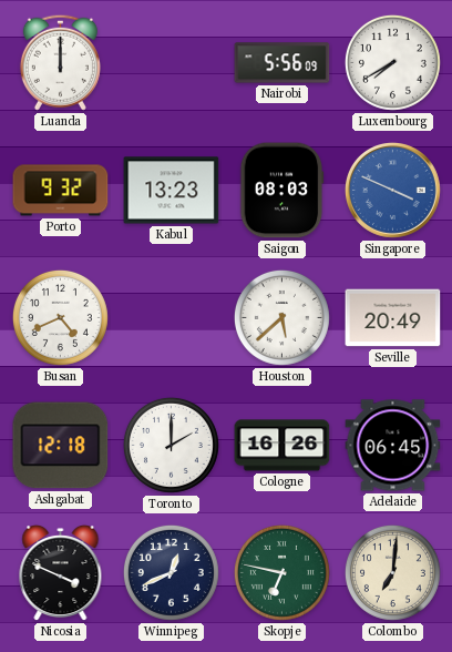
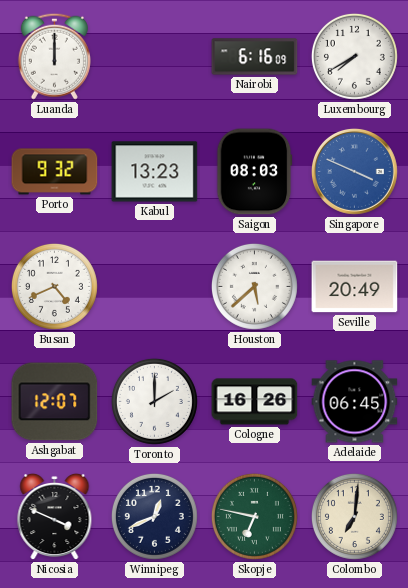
Nairobi: 5:56 -> 6:16 (255, 57)
Ashgabat: 12:18 -> 12:07 (55, 402)
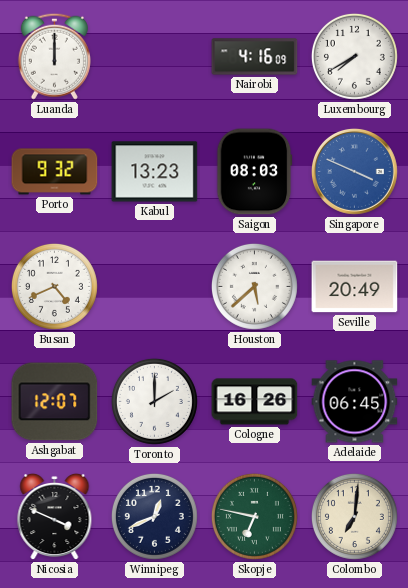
Nairobi: 6:16 -> 4:16 (255, 57)
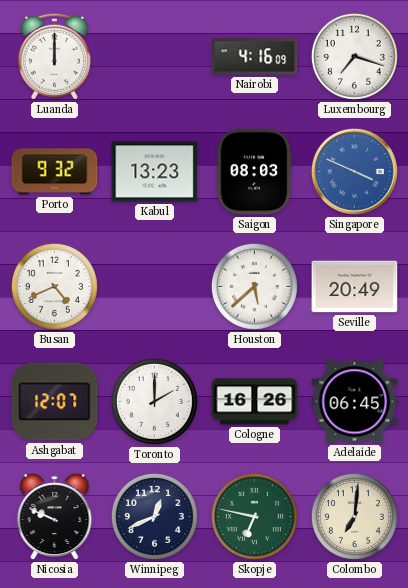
Luxembourg: 7:40 -> 7:18 (354, 56)
Nicosia: 3:49 -> 9:49 (55, 517)
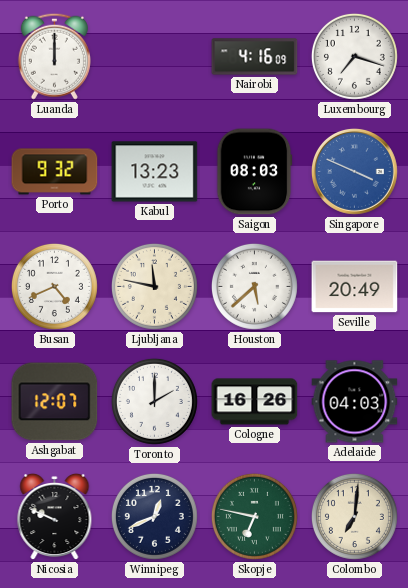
Ljubljana: none -> 11:47 (154, 286)
Adelaide: 06:45 -> 04:03 (355, 402)
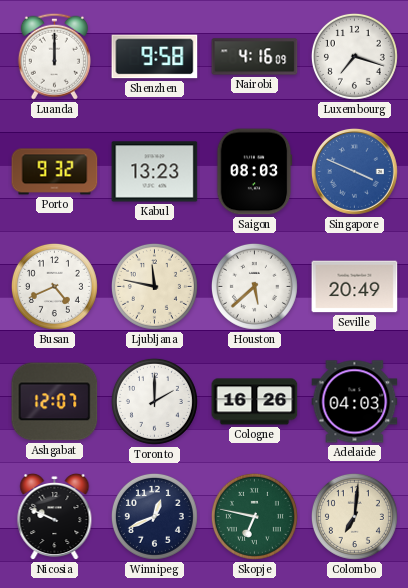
Shenzhen: none -> 9:58 (155, 57)
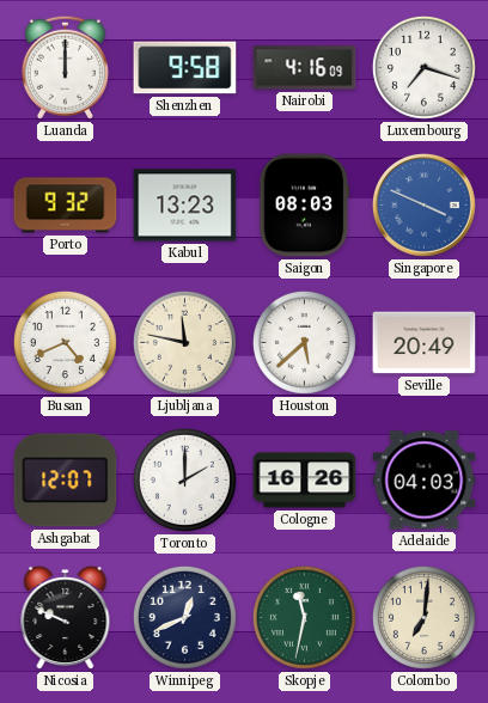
Skopje: 6:47 -> 11:32 (304, 617)
